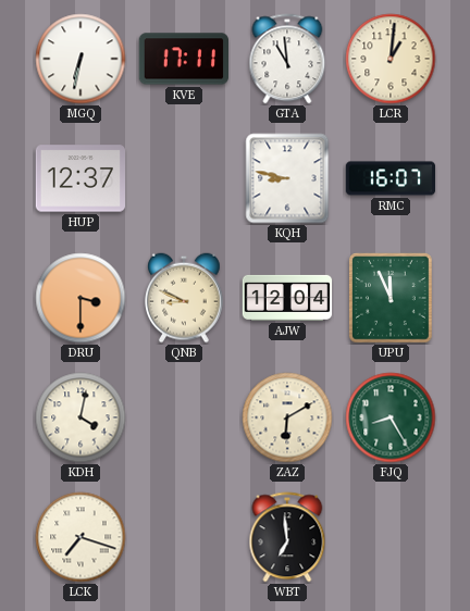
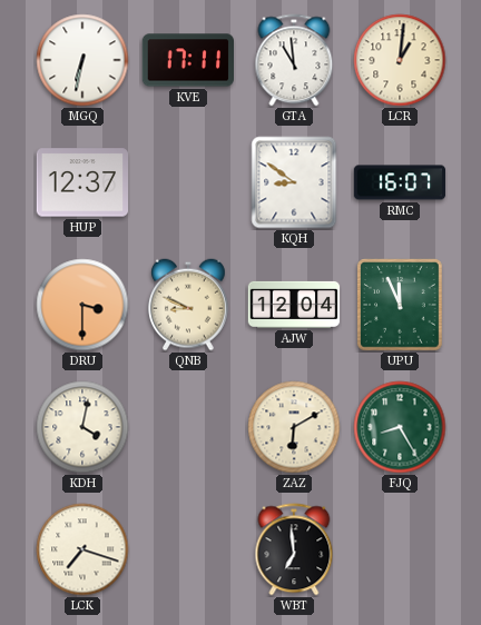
KQH: 8:47 -> 8:51 (294, 182)
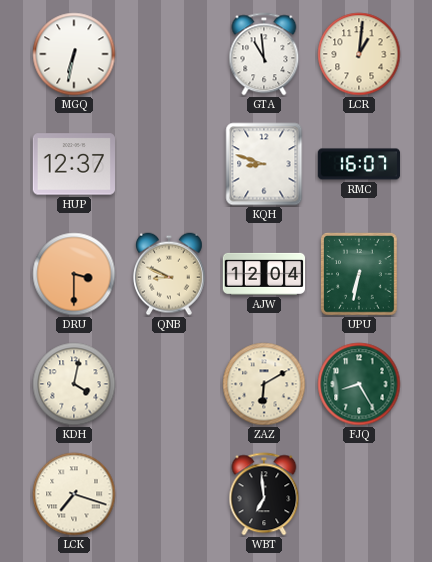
KVE: 17:11 -> none (188, 60)
KQH: 8:51 -> 8:48 (264, 164)
UPU: 11:56 -> 6:32 (360, 274)
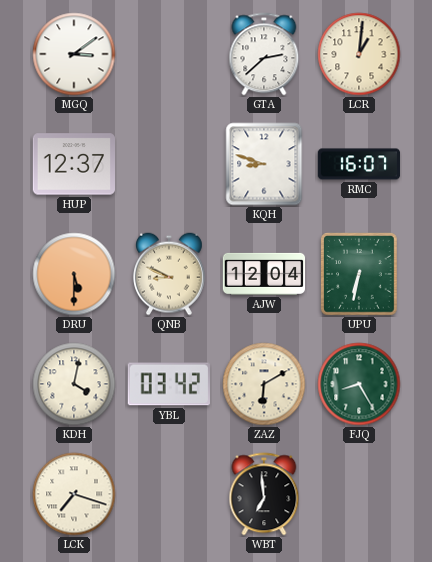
MGQ: 6:32 -> 3:09 (74, 54)
GTA: 10:59 -> 2:38 (264, 54)
DRU: 3:30 -> 5:30 (74, 274)
YBL: none -> 03:42 (169, 384)
